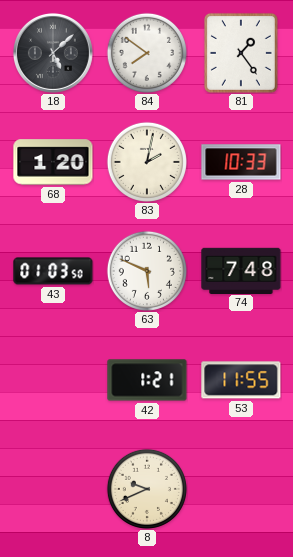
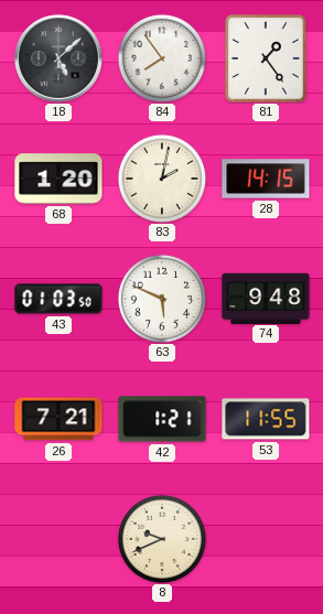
84: 7:51 -> 7:54 (162, 58)
28: 10:33 -> 14:15 (266, 179)
74: 7:48 -> 9:48 (266, 298)
26: none -> 7:21 (58, 419)
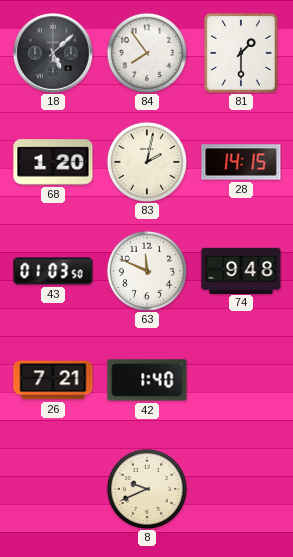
81: 1:24 -> 1:30 (241, 53)
63: 5:49 -> 11:49 (147, 271)
42: 1:21 -> 1:40 (147, 380)
53: 11:55 -> none (266, 419)
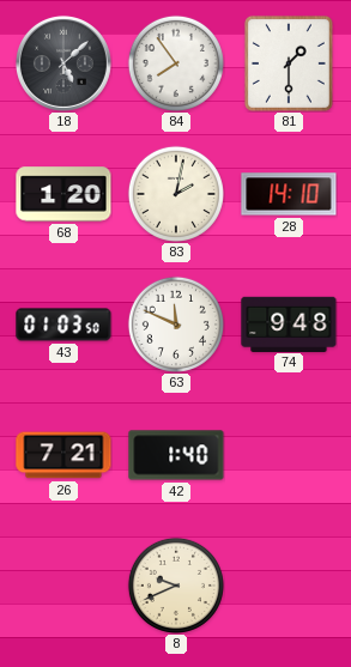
28: 14:15 -> 14:10 (289, 194)
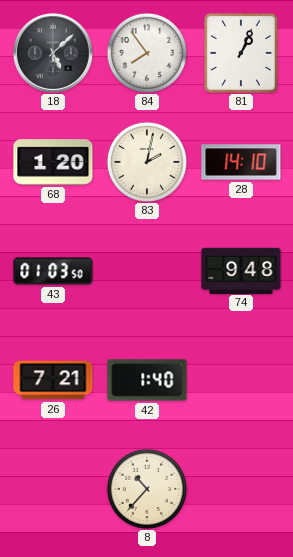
81: 1:30 -> 1:04 (241, 53)
63: 11:49 -> none (176, 325)
8: 9:41 -> 10:37 (147, 489)
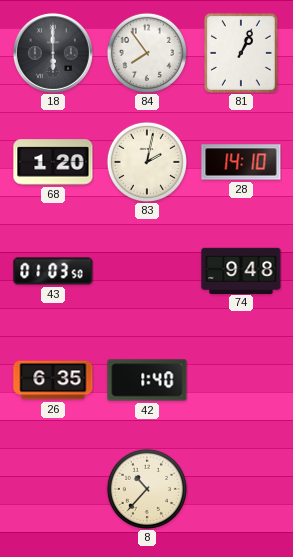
18: 5:08 -> 6:00 (53, 53)
26: 7:21 -> 6:35 (53, 380)
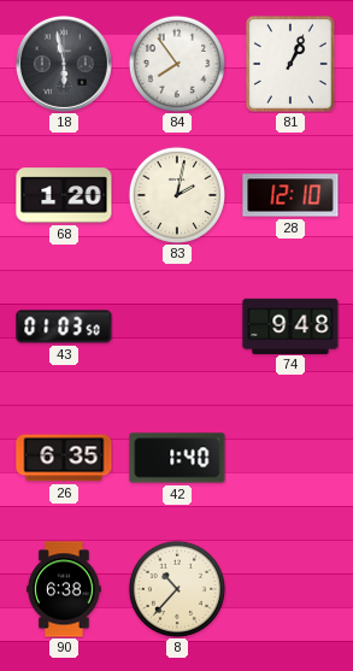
18: 6:00 -> 5:58 (64, 64)
28: 14:10 -> 12:10 (290, 195)
90: none -> 6:38 (65, 589)
